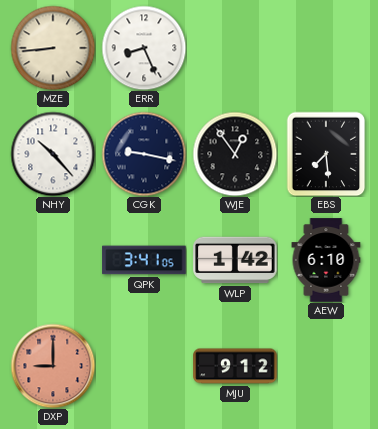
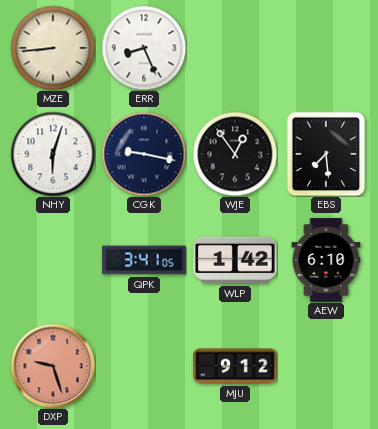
NHY: 10:23 -> 6:03 (53, 154)
DXP: 9:00 -> 9:27 (53, 366)
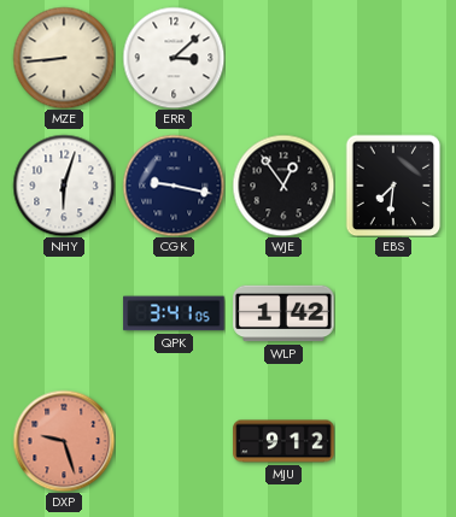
ERR: 8:26 -> 3:08 (174, 58)
EBS: 7:29 -> 7:31 (393, 186)
AEW: 6:10 -> none (326, 260)
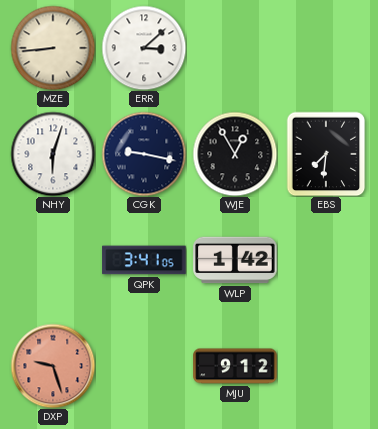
WJE: 12:54 -> 12:55 (235, 154)
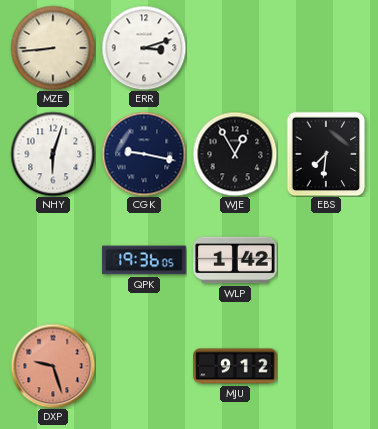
ERR: 3:08 -> 3:12 (144, 48)
QPK: 3:41 -> 19:36 (144, 260)
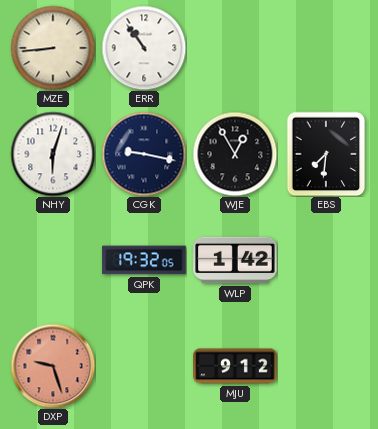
ERR: 3:12 -> 10:54 (144, 48)
QPK: 19:36 -> 19:32 (144, 260)
